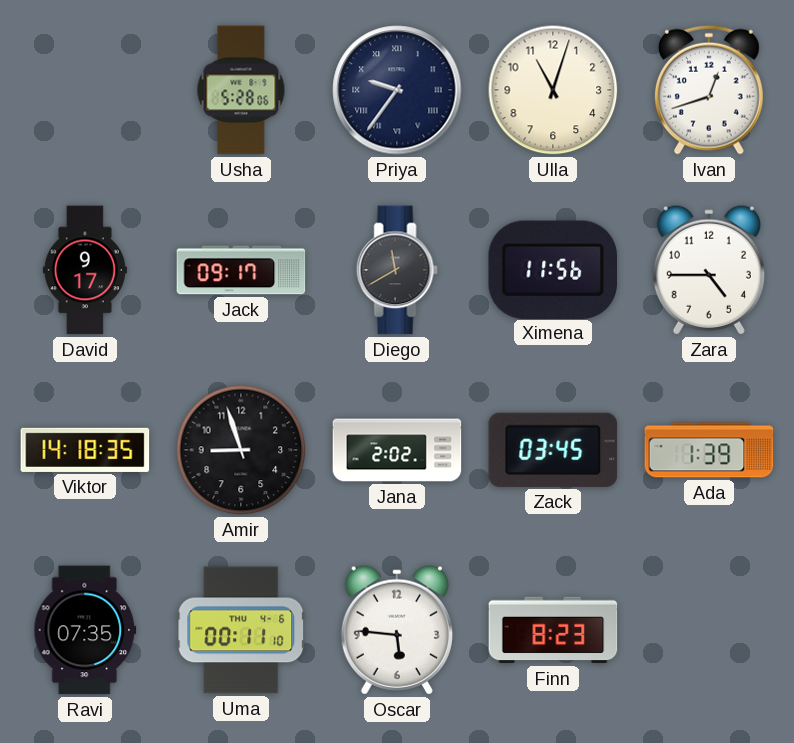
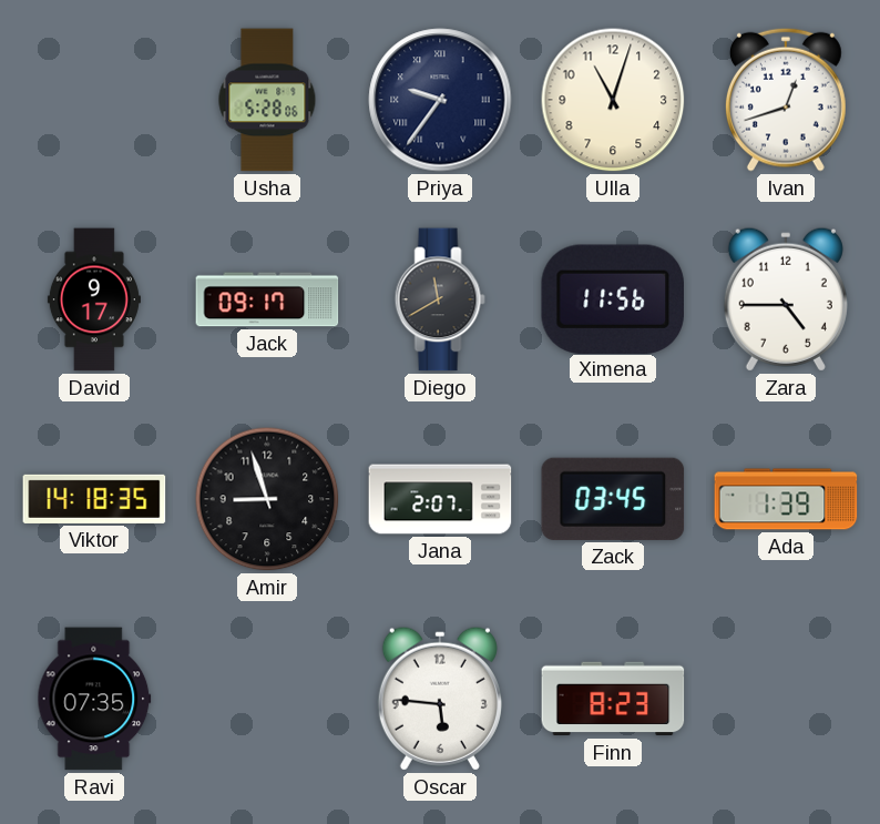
Jana: 2:02 -> 2:07 (440, 499)
Uma: 00:11 -> none (241, 630)
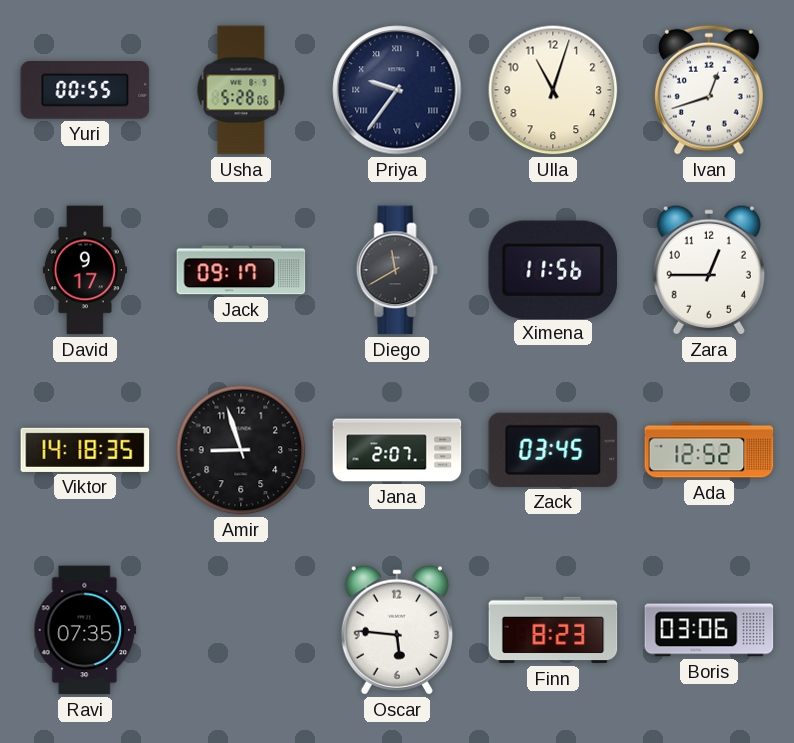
Yuri: none -> 00:55 (85, 91)
Zara: 4:45 -> 12:45 (709, 270)
Ada: 1:39 -> 12:52 (709, 450)
Boris: none -> 03:06 (709, 630)
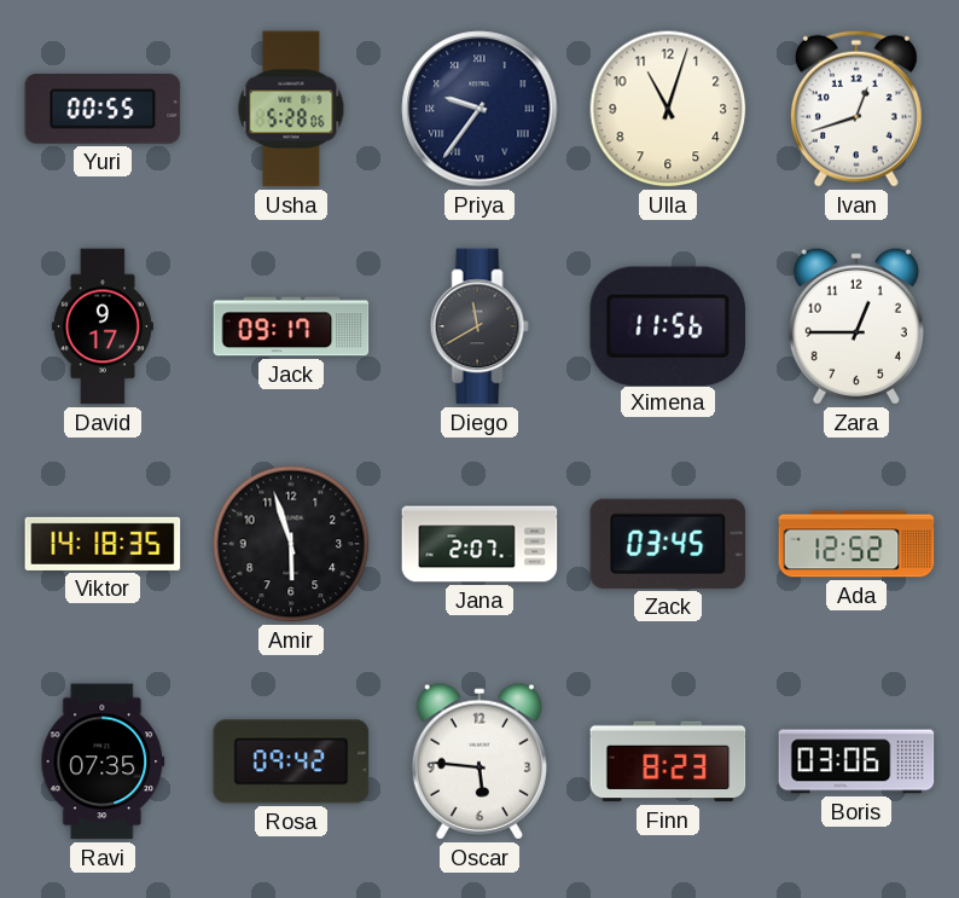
Amir: 8:57 -> 5:57 (291, 544)
Rosa: none -> 09:42 (291, 761)
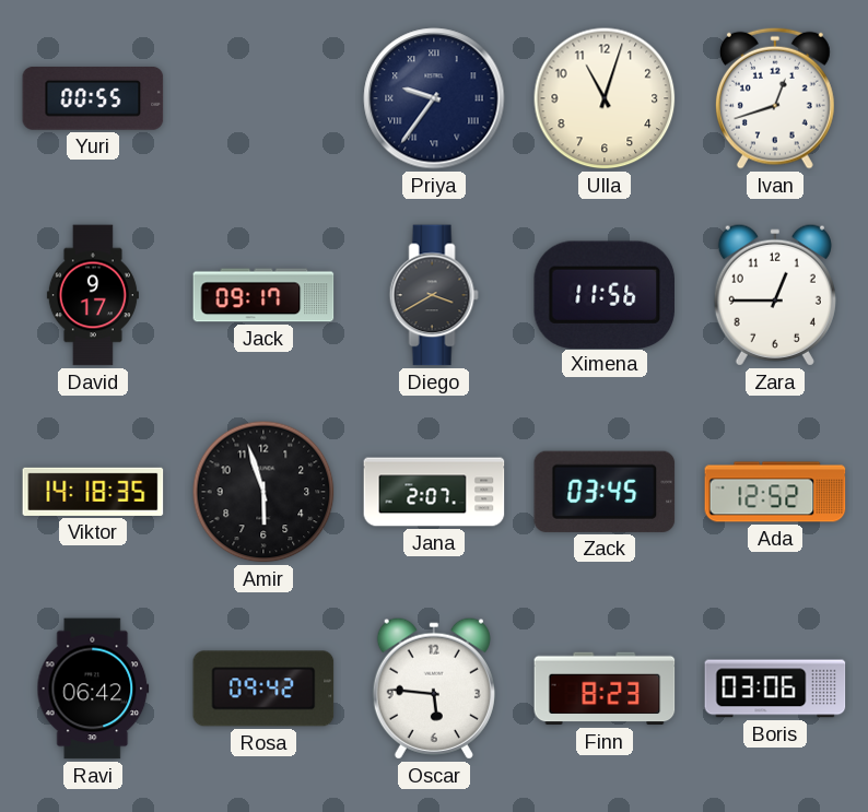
Usha: 5:28 -> none (291, 109)
Diego: 11:40 -> 3:40 (434, 295)
Ravi: 07:35 -> 06:42 (93, 689)
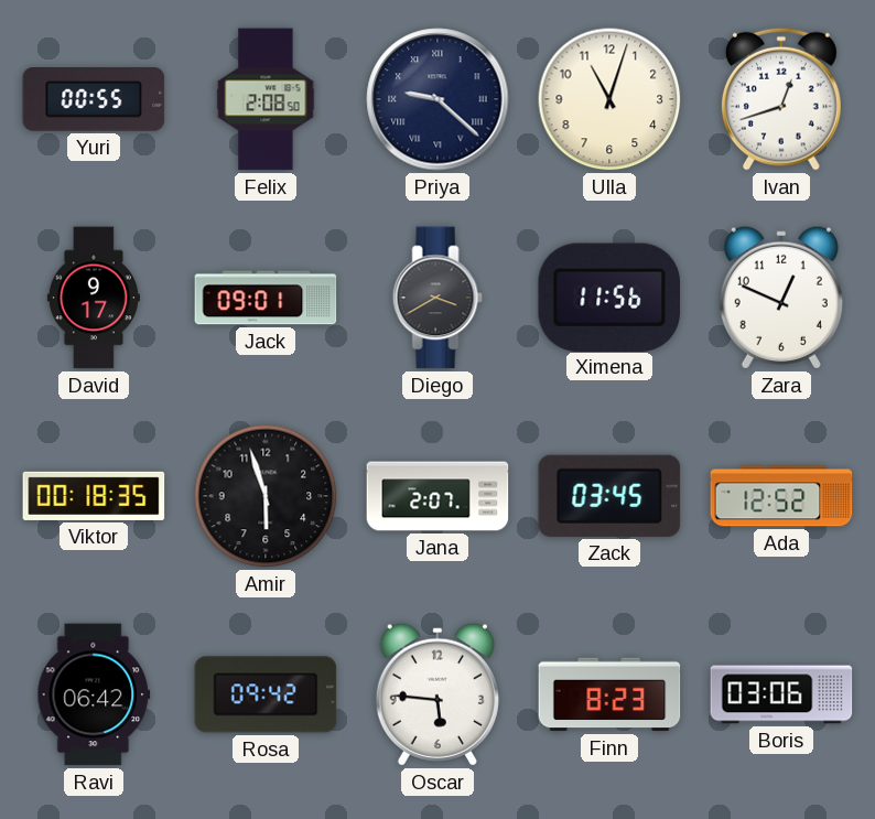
Felix: none -> 2:08 (266, 99)
Priya: 9:36 -> 9:22 (437, 99)
Jack: 09:17 -> 09:01 (266, 298)
Zara: 12:45 -> 12:49 (781, 298)
Viktor: 14:18 -> 00:18 (94, 496)
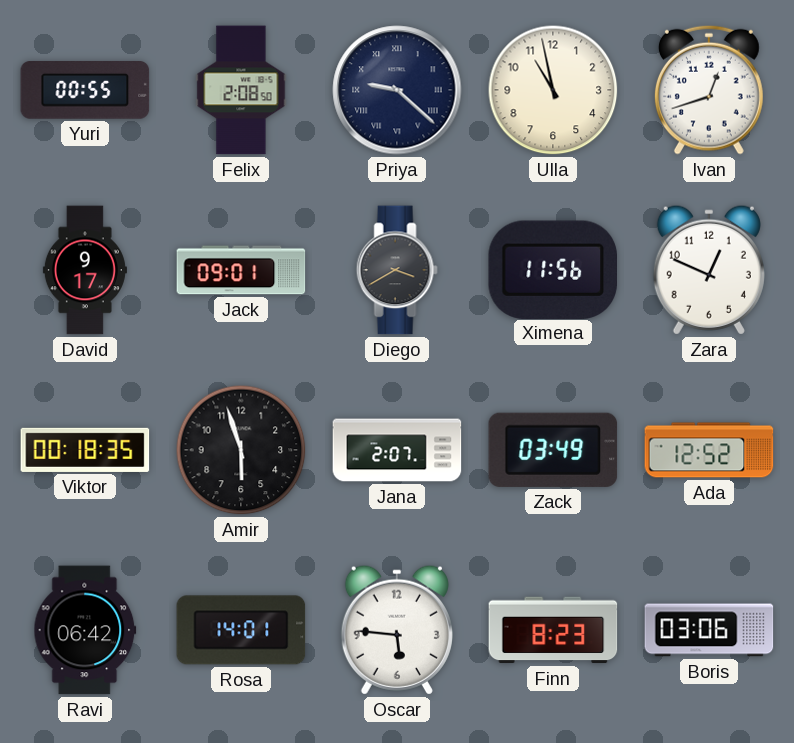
Ulla: 11:03 -> 10:58 (553, 90)
Zack: 03:45 -> 03:49 (553, 450)
Rosa: 09:42 -> 14:01 (241, 630)
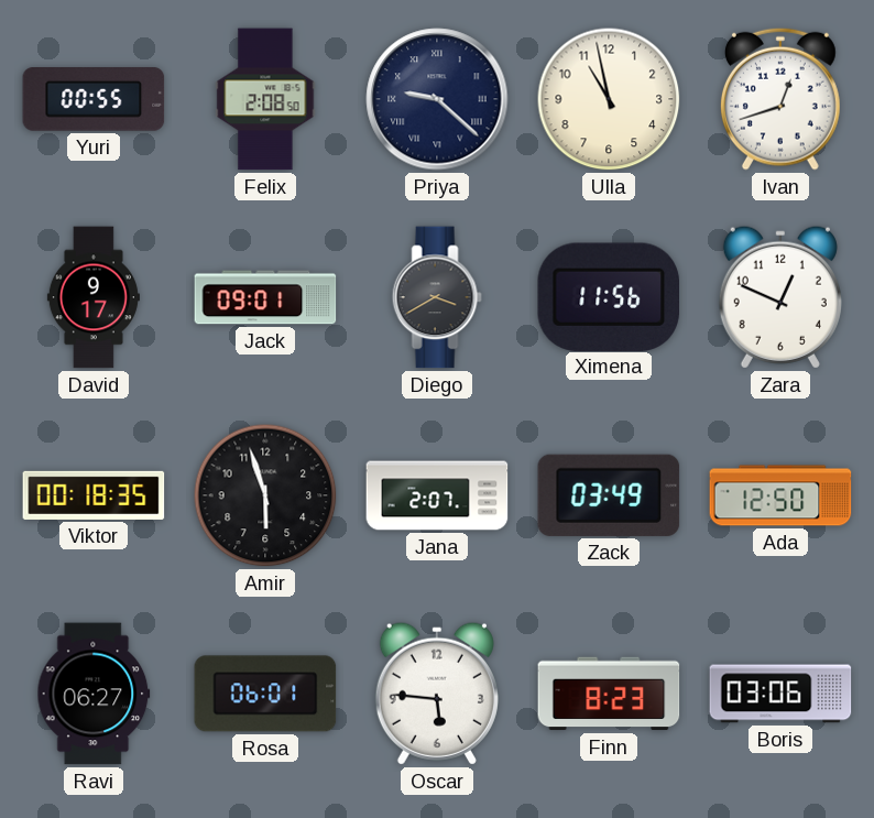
Ada: 12:52 -> 12:50 (780, 495)
Ravi: 06:42 -> 06:27 (94, 694)
Rosa: 14:01 -> 06:01 (265, 694)
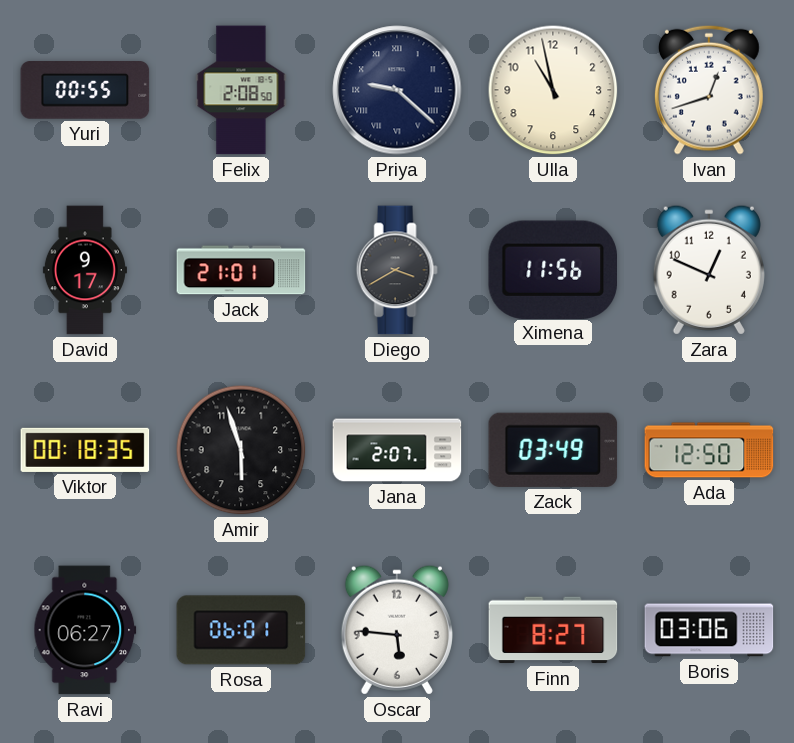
Jack: 09:01 -> 21:01 (241, 270)
Finn: 8:23 -> 8:27 (553, 630)
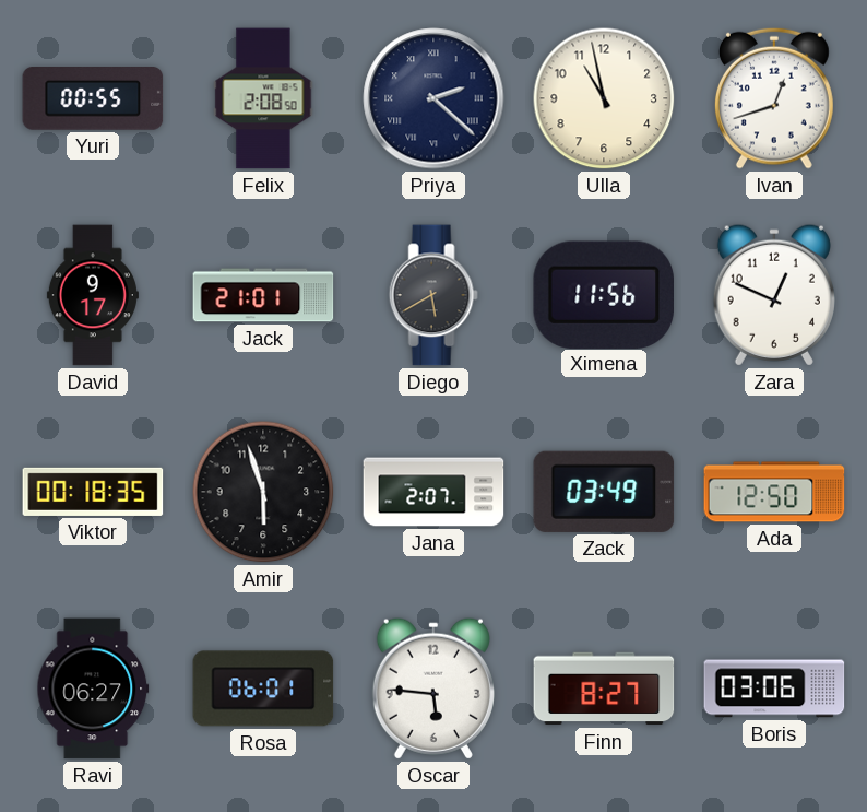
Priya: 9:22 -> 2:22 (434, 98)
Diego: 3:40 -> 5:40 (434, 295)
